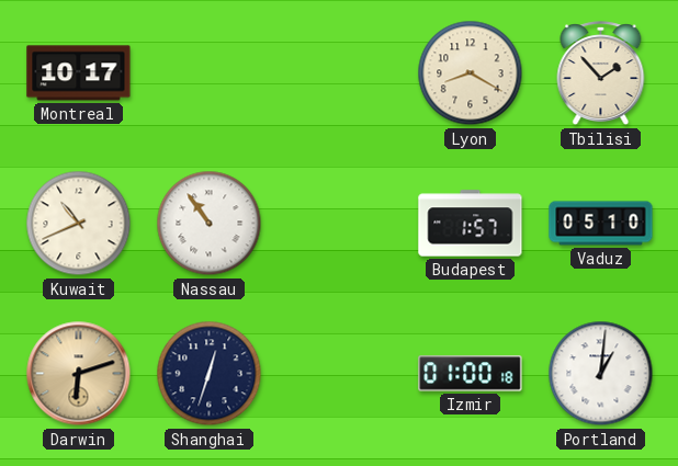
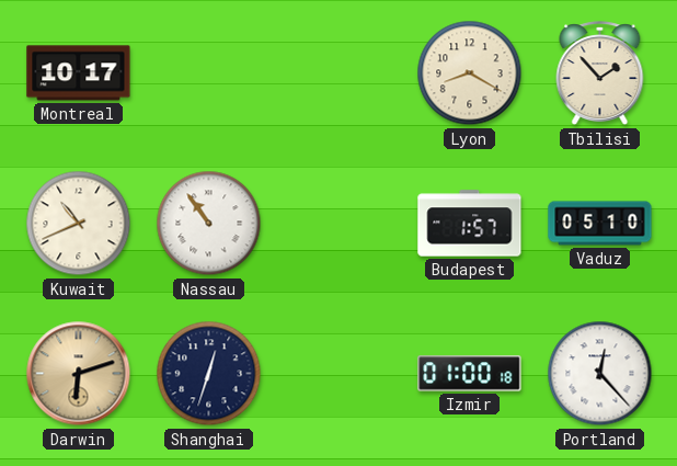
Portland: 1:01 -> 12:23 (600, 374)
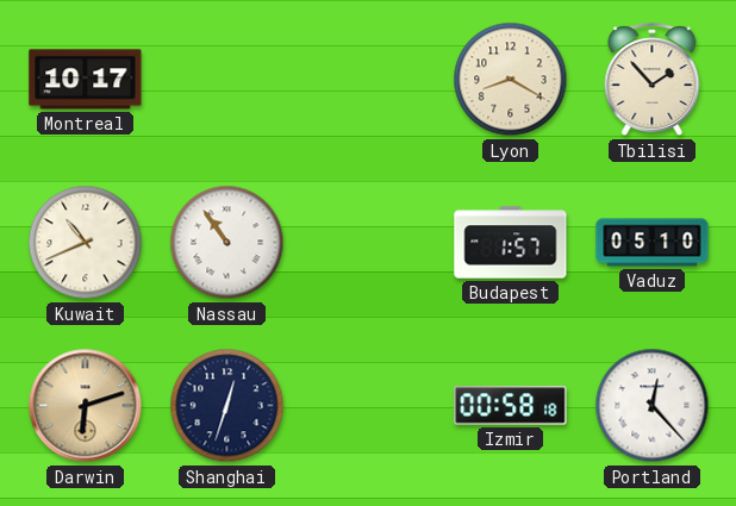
Izmir: 01:00 -> 00:58 (511, 406)
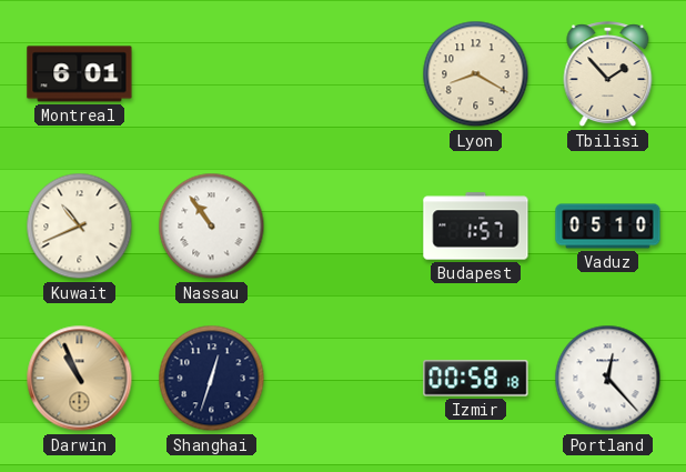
Montreal: 10:17 -> 6:01 (80, 74)
Darwin: 6:12 -> 10:56 (80, 379)
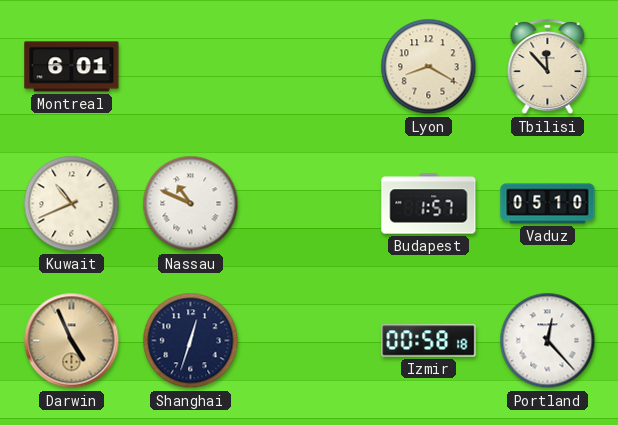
Tbilisi: 1:53 -> 11:53 (548, 67)
Nassau: 10:54 -> 10:49 (191, 204)
Darwin: 10:56 -> 4:56 (72, 341)
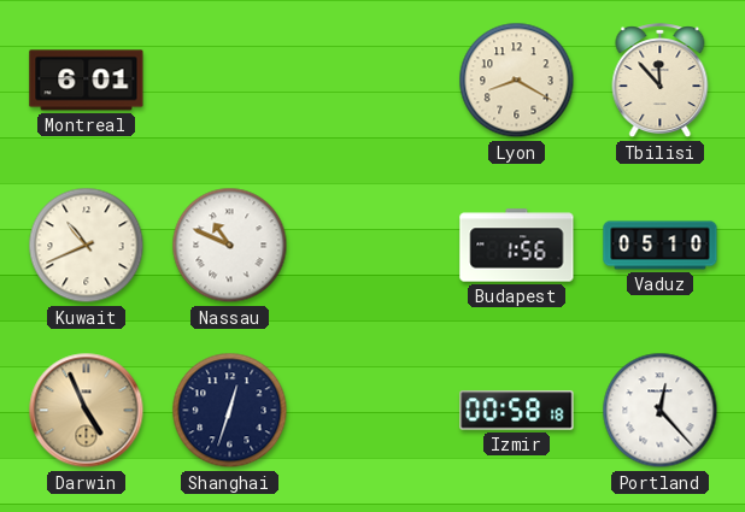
Budapest: 1:57 -> 1:56 (517, 246)
